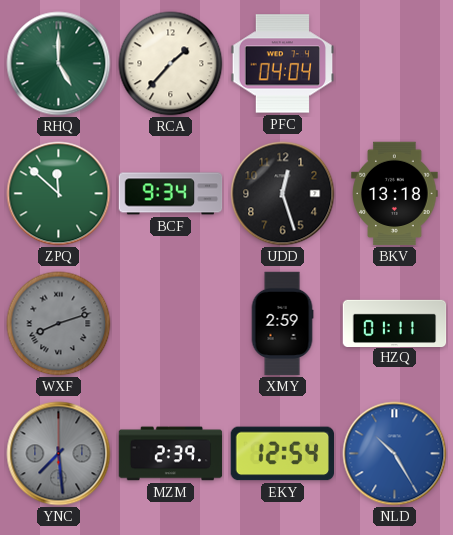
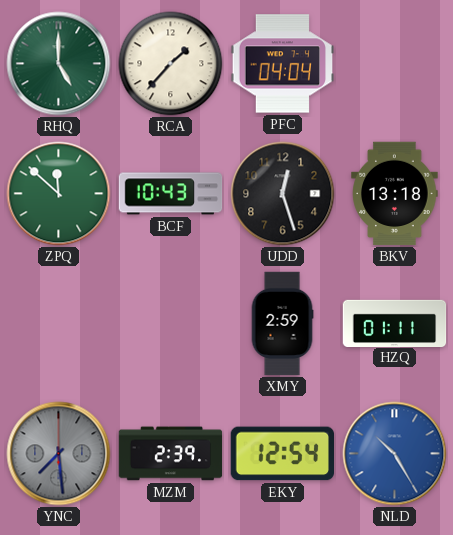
BCF: 9:34 -> 10:43 (171, 194)
WXF: 8:12 -> none (59, 324)
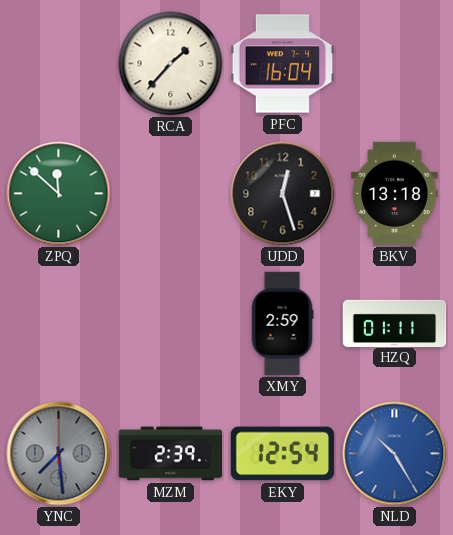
RHQ: 5:00 -> none (59, 64)
PFC: 04:04 -> 16:04 (283, 64)
BCF: 10:43 -> none (171, 194)
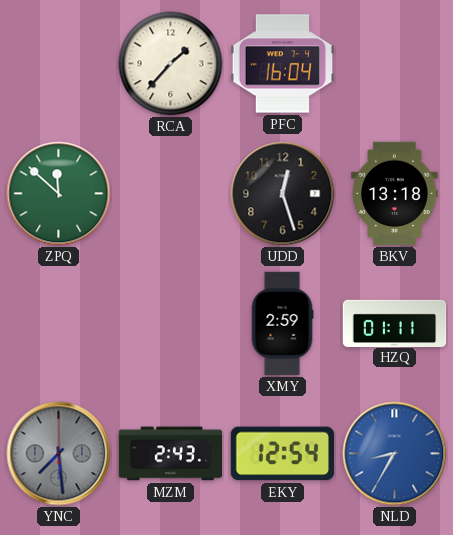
MZM: 2:39 -> 2:43 (171, 454)
NLD: 10:25 -> 8:35 (395, 454)
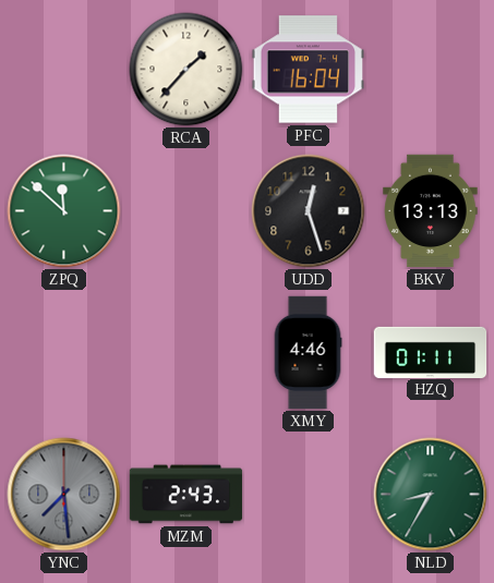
BKV: 13:18 -> 13:13 (431, 211)
XMY: 2:59 -> 4:46 (308, 353)
EKY: 12:54 -> none (282, 454)
NLD dial: blue -> green (431, 495)
